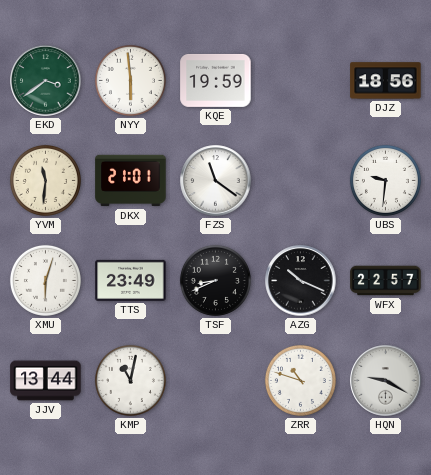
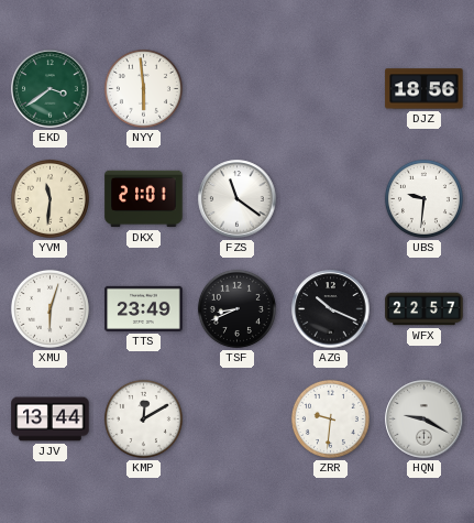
KQE: 19:59 -> none (216, 80)
KMP: 11:02 -> 12:10 (143, 418)
ZRR: 10:48 -> 9:31 (330, 418)
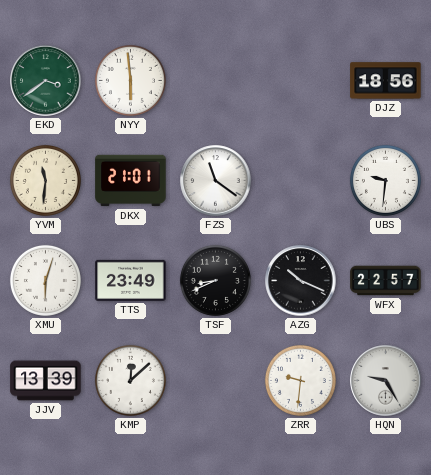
JJV: 13:44 -> 13:39 (46, 381)
KMP: 12:10 -> 12:08 (130, 380)
HQN: 9:20 -> 9:25 (386, 381)
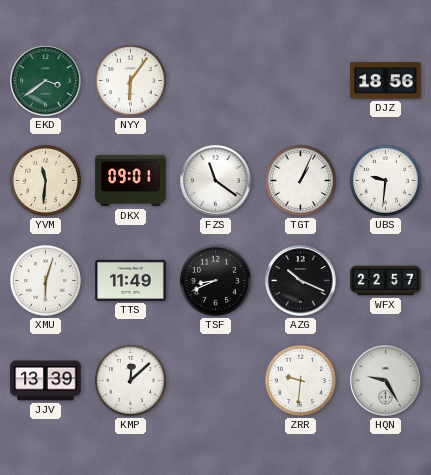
NYY: 5:59 -> 6:06 (130, 80)
DKX: 21:01 -> 09:01 (131, 181)
TGT: none -> 1:04 (300, 180)
TTS: 23:49 -> 11:49 (131, 280)
